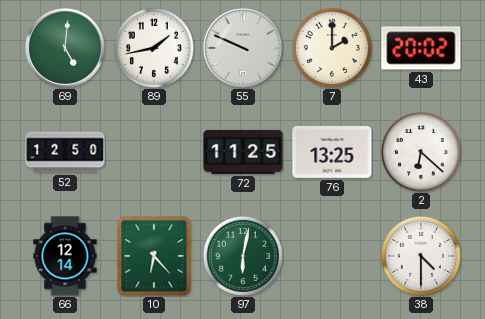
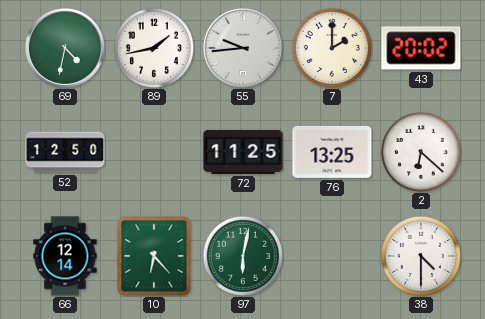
69: 5:01 -> 4:32 (66, 49)
55: 9:49 -> 9:44 (244, 49)
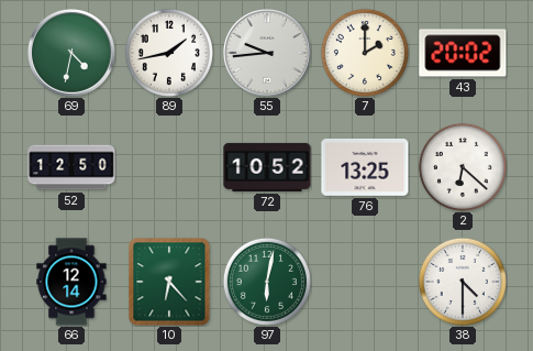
72: 11:25 -> 10:52 (267, 167)
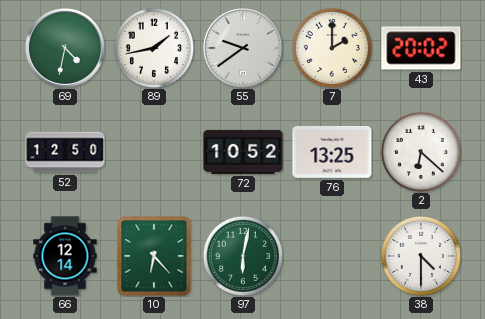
55: 9:44 -> 9:39 (244, 49)
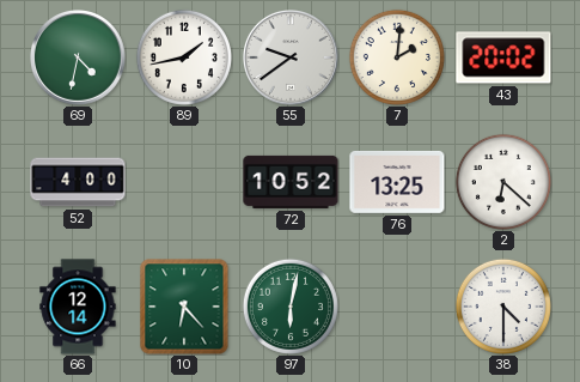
7: 2:00 -> 2:01 (397, 57)
52: 12:50 -> 4:00 (78, 182)
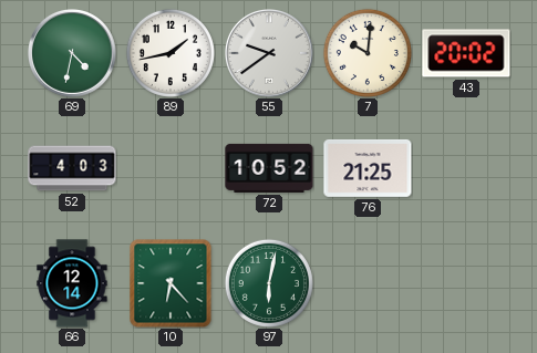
7: 2:01 -> 10:01 (368, 53)
52: 4:00 -> 4:03 (72, 168)
76: 13:25 -> 21:25 (368, 168)
2: 6:22 -> none (503, 182)
38: 4:30 -> none (503, 307)
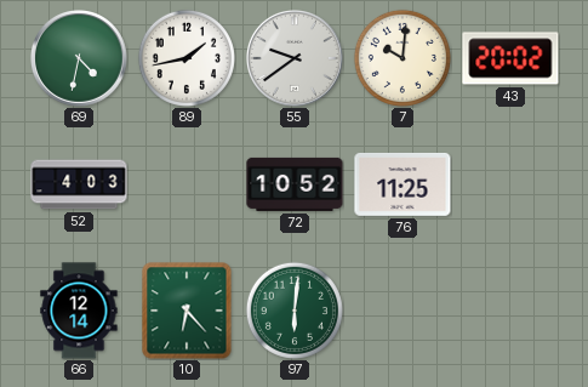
76: 21:25 -> 11:25 (403, 184)
97: 6:02 -> 6:01 (295, 311)
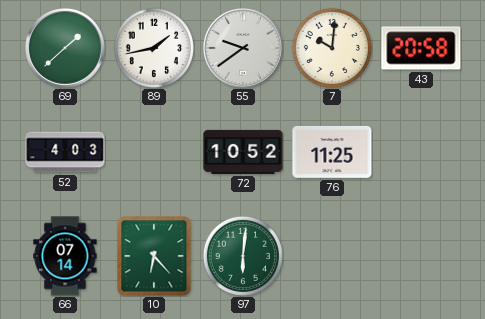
69: 4:32 -> 1:38 (66, 49)
43: 20:02 -> 20:58 (421, 48)
66: 12:14 -> 07:14 (65, 256)
